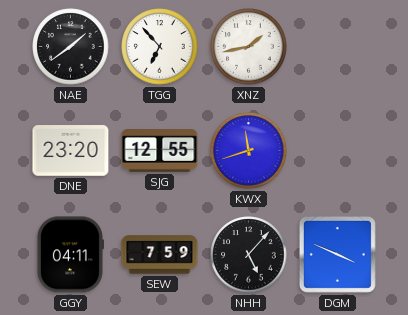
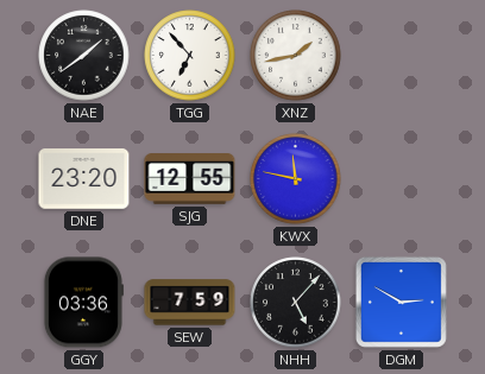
KWX: 11:42 -> 11:47 (296, 179)
GGY: 04:11 -> 03:36 (83, 303)
DGM: 3:49 -> 2:50 (401, 302)
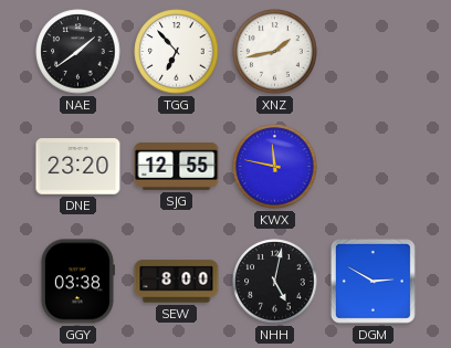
GGY: 03:36 -> 03:38 (77, 282)
SEW: 7:59 -> 8:00 (177, 282)
NHH: 5:07 -> 5:02 (275, 282)
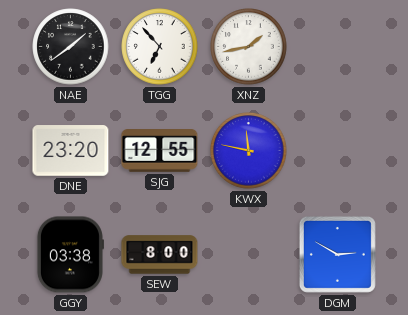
NHH: 5:02 -> none (275, 282)
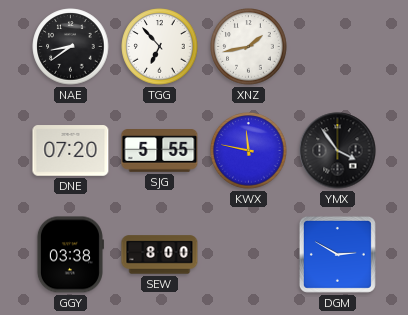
NAE: 1:39 -> 8:39 (71, 47)
DNE: 23:20 -> 07:20 (71, 151)
SJG: 12:55 -> 5:55 (160, 151)
YMX: none -> 3:54 (338, 151)
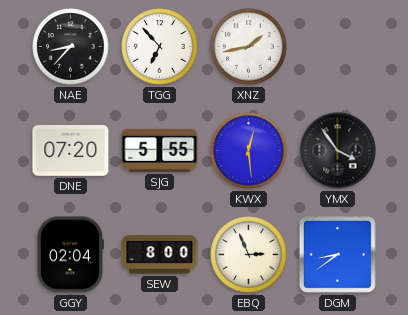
NAE: 8:39 -> 8:37 (71, 47)
KWX: 11:47 -> 12:29 (249, 151)
GGY: 03:38 -> 02:04 (70, 255)
EBQ: none -> 2:56 (249, 255)
DGM: 2:50 -> 8:39 (337, 254)
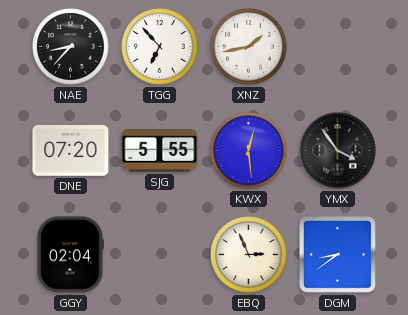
SEW: 8:00 -> none (160, 255)
